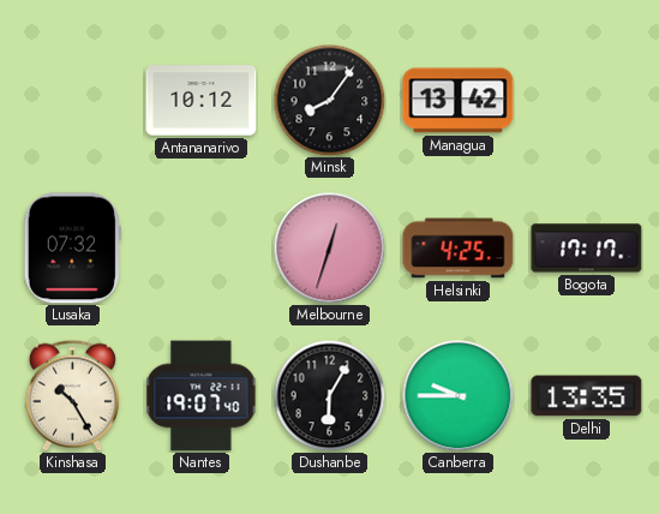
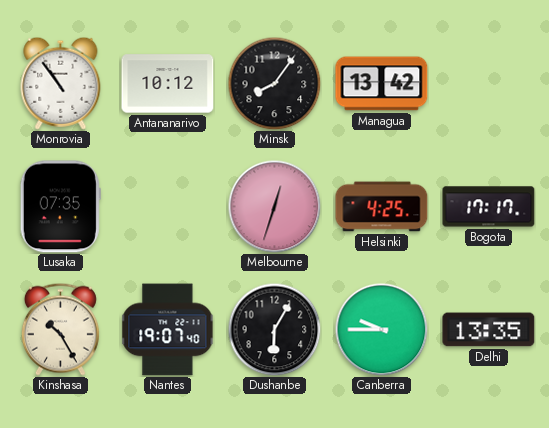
Monrovia: none -> 10:54 (61, 83)
Lusaka: 07:32 -> 07:35 (60, 207)
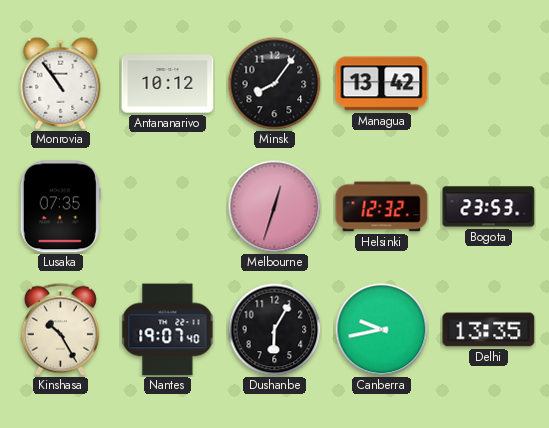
Helsinki: 4:25 -> 12:32 (382, 207)
Bogota: 17:17 -> 23:53 (489, 207)
Canberra: 9:45 -> 9:43 (381, 329)
